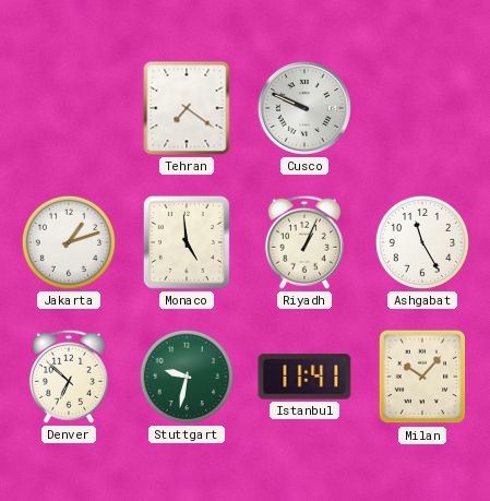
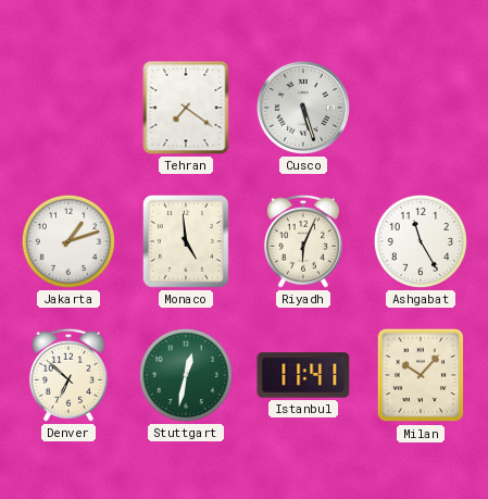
Cusco: 9:49 -> 5:27 (303, 108)
Riyadh: 1:04 -> 6:04 (303, 241)
Stuttgart: 9:32 -> 12:32 (186, 375)
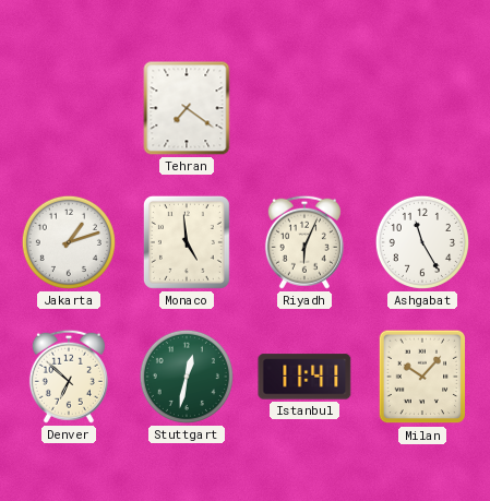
Cusco: 5:27 -> none (303, 108)
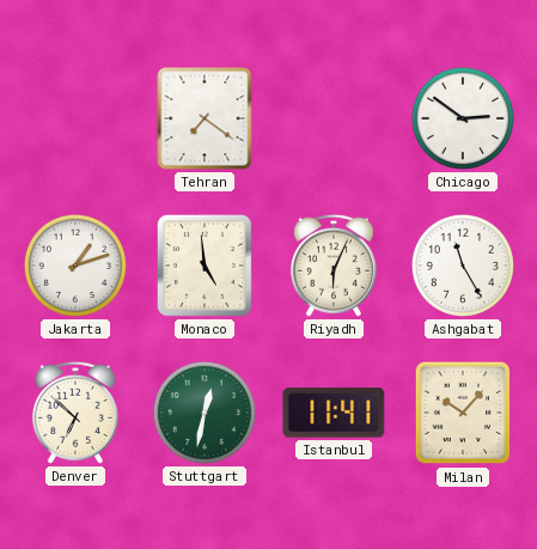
Chicago: none -> 2:51 (463, 118)
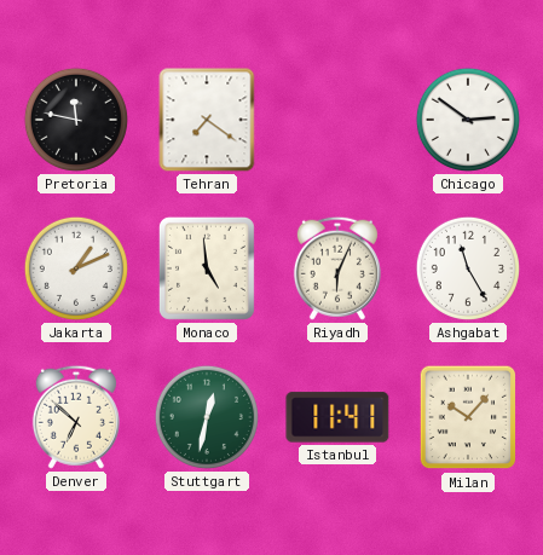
Pretoria: none -> 11:47 (76, 120)
Jakarta: 1:12 -> 1:11 (76, 268)
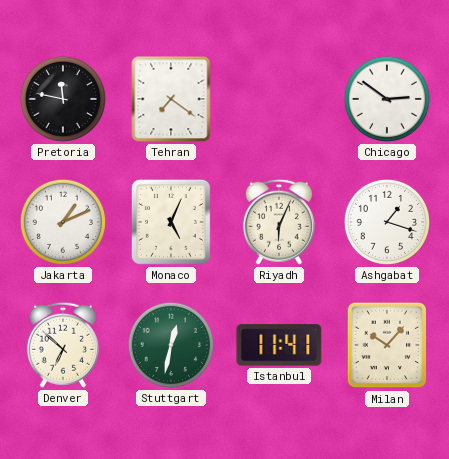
Monaco: 4:59 -> 5:04 (171, 222)
Ashgabat: 11:25 -> 1:18 (387, 222)
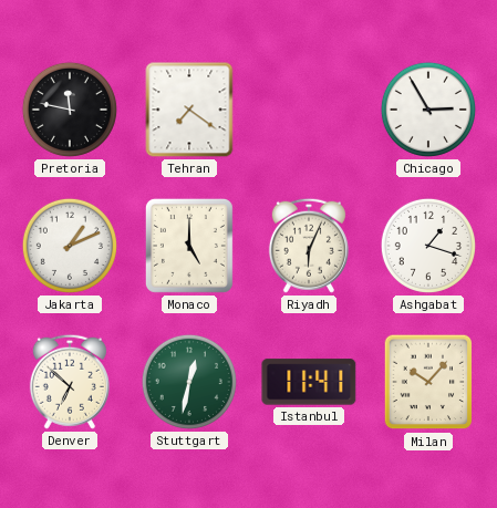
Chicago: 2:51 -> 2:55 (428, 110)
Monaco: 5:04 -> 5:00 (189, 246)
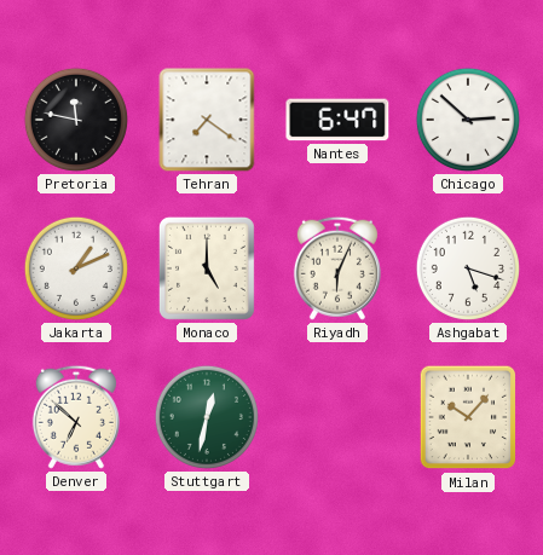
Nantes: none -> 6:47 (337, 120)
Chicago: 2:55 -> 2:52 (468, 120)
Ashgabat: 1:18 -> 5:18 (468, 268)
Istanbul: 11:41 -> none (309, 382)
